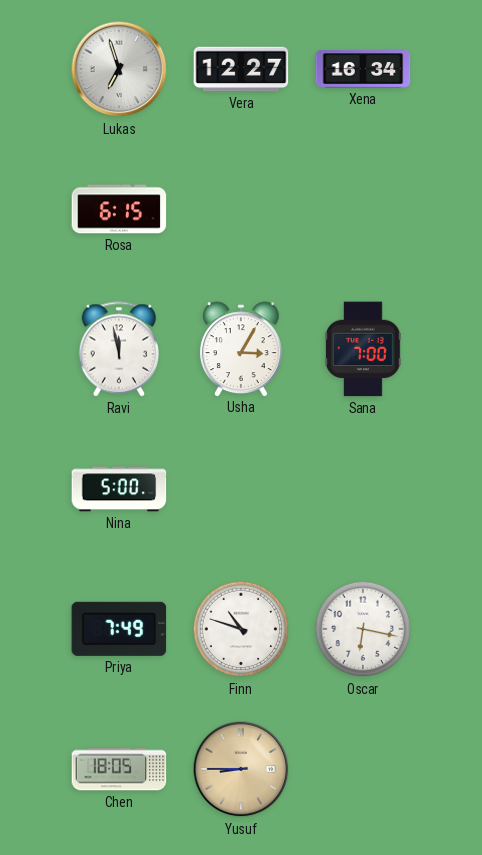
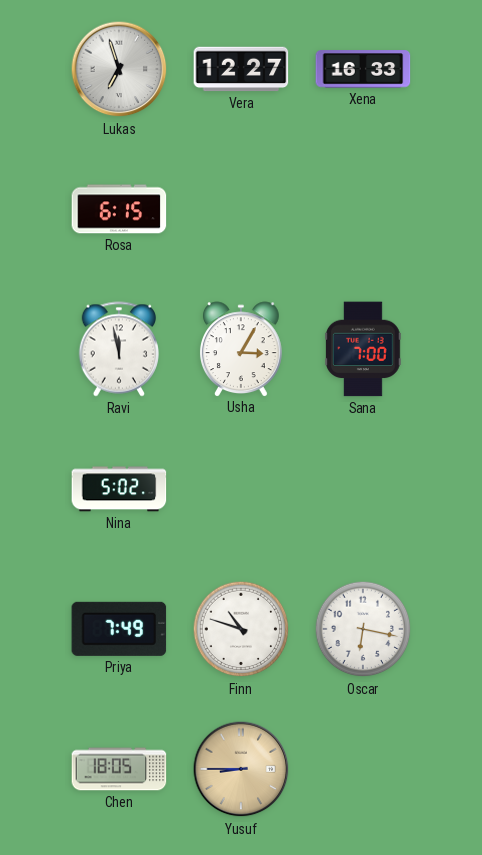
Xena: 16:34 -> 16:33 (363, 69)
Nina: 5:00 -> 5:02 (119, 489)
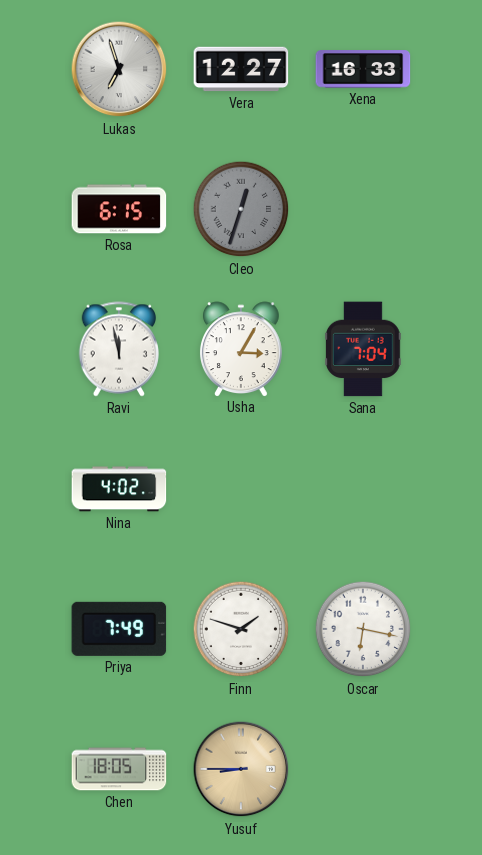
Cleo: none -> 12:33 (241, 209)
Sana: 7:00 -> 7:04 (364, 349)
Nina: 5:02 -> 4:02 (119, 489)
Finn: 10:48 -> 1:48 (241, 629)
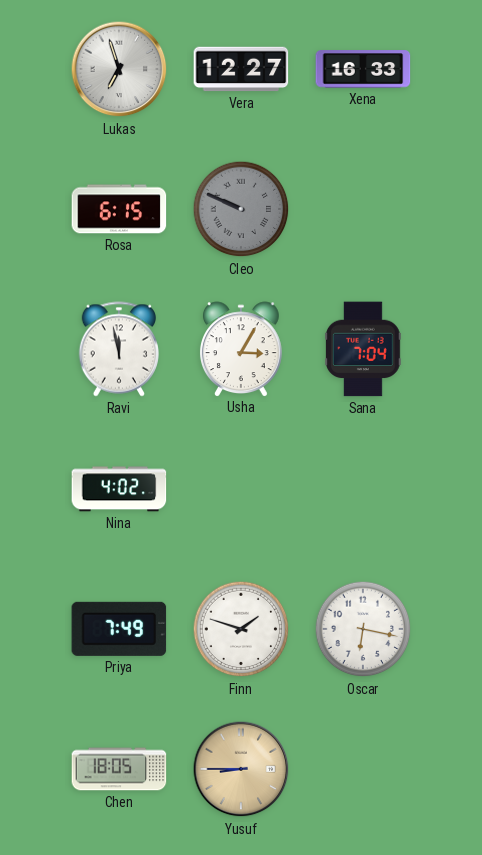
Cleo: 12:33 -> 9:49 (241, 209)
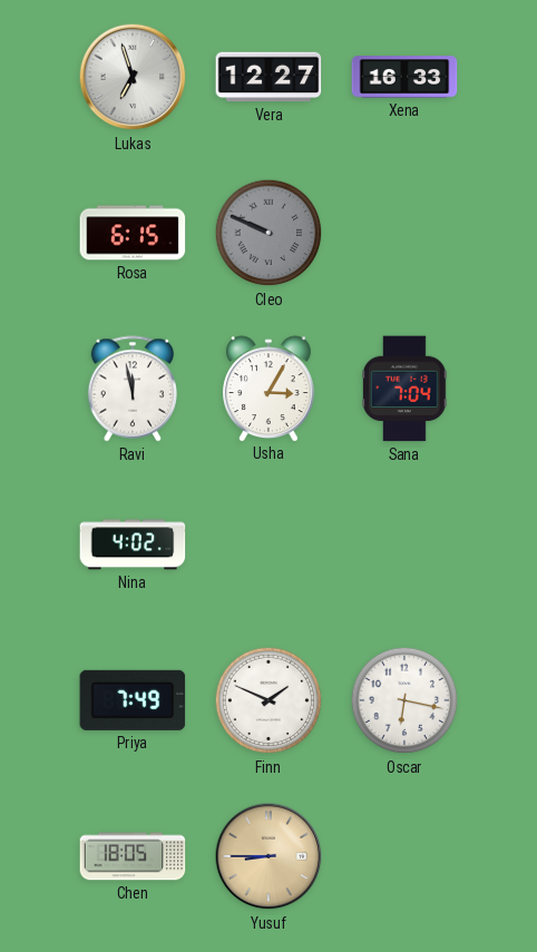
Finn: 1:48 -> 1:49 (268, 700)
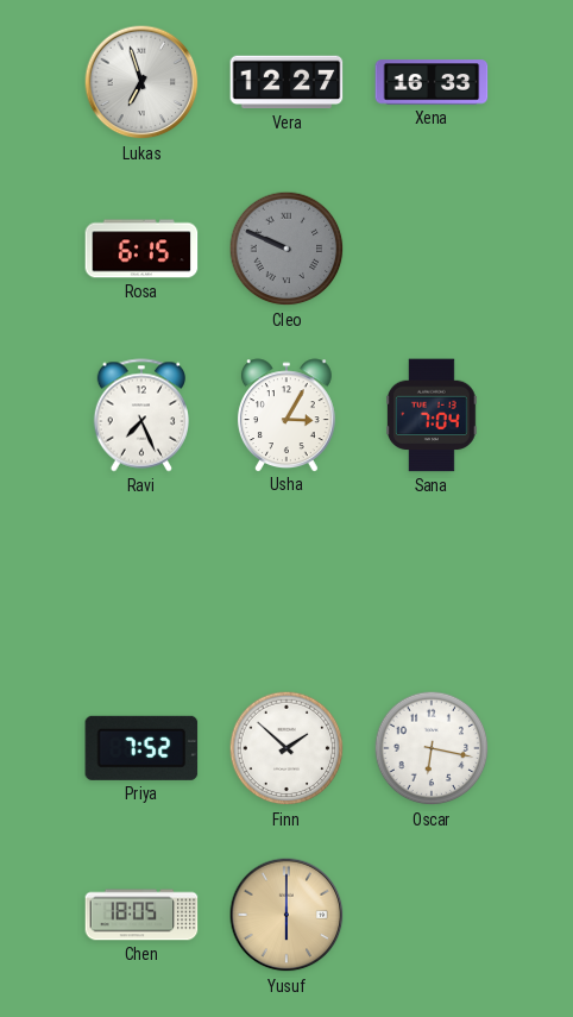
Ravi: 11:58 -> 7:26 (140, 415)
Nina: 4:02 -> none (133, 544)
Priya: 7:49 -> 7:52 (141, 748)
Finn: 1:49 -> 1:52 (286, 748)
Yusuf: 8:45 -> 6:00 (286, 915)
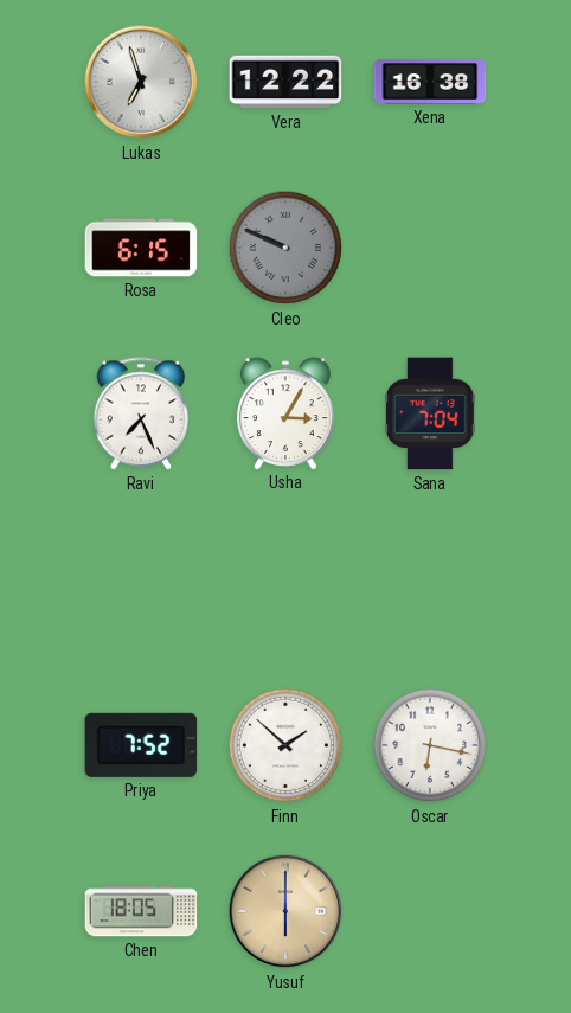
Vera: 12:27 -> 12:22 (285, 82)
Xena: 16:33 -> 16:38 (430, 82)
